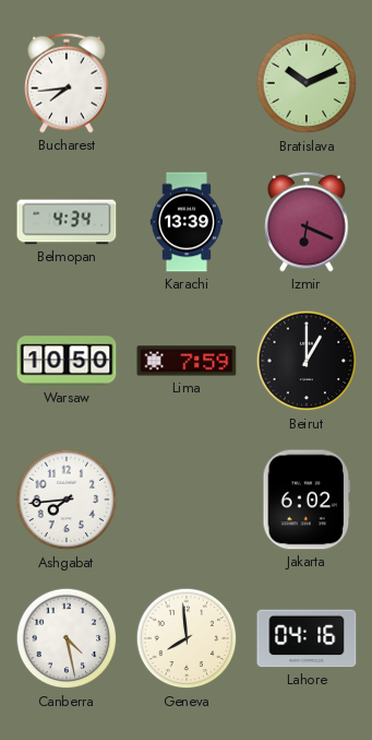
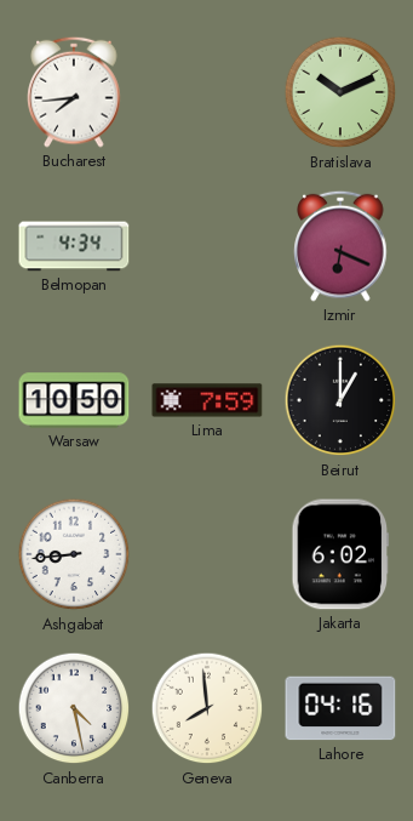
Karachi: 13:39 -> none (187, 222)
Ashgabat: 7:44 -> 8:44 (74, 554)
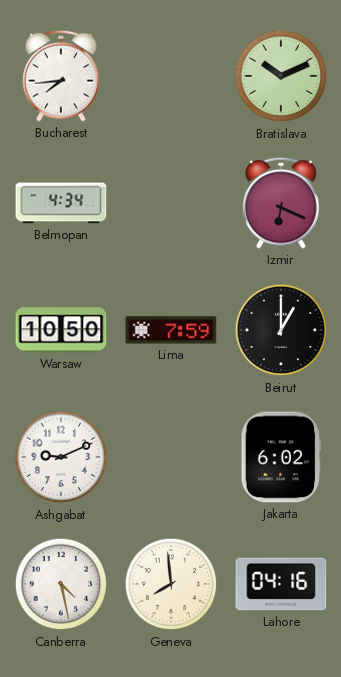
Ashgabat: 8:44 -> 9:11 (61, 457)
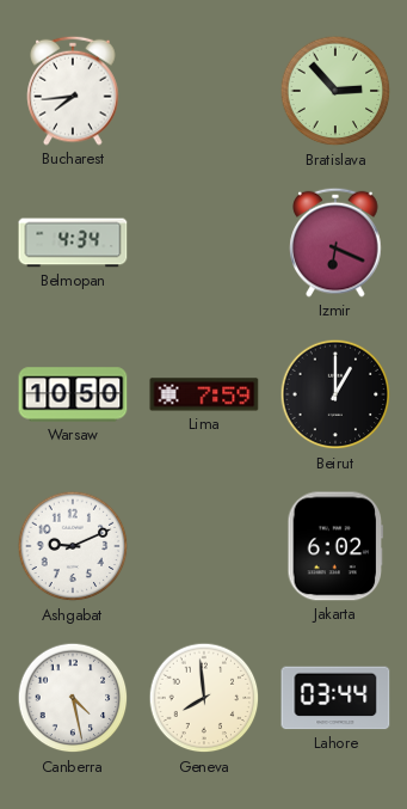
Bratislava: 10:11 -> 2:53 (335, 91)
Lahore: 04:16 -> 03:44 (335, 698)
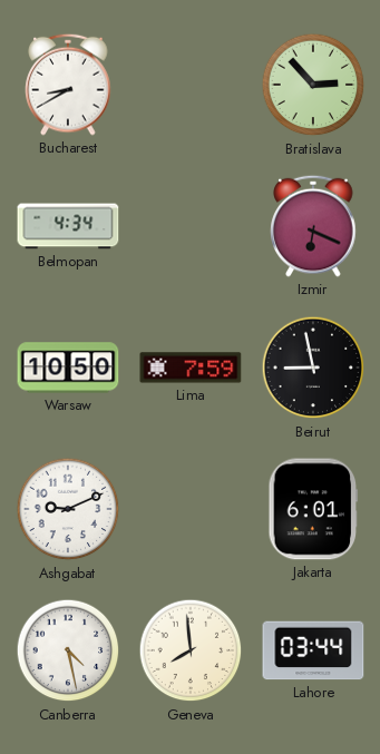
Bucharest: 7:44 -> 8:40 (68, 85)
Beirut: 1:00 -> 8:58 (313, 368)
Jakarta: 6:02 -> 6:01 (313, 509)
